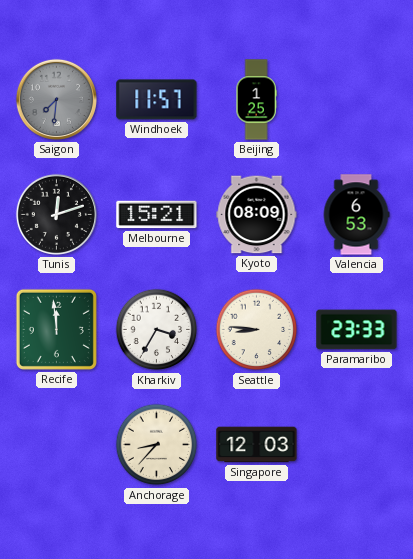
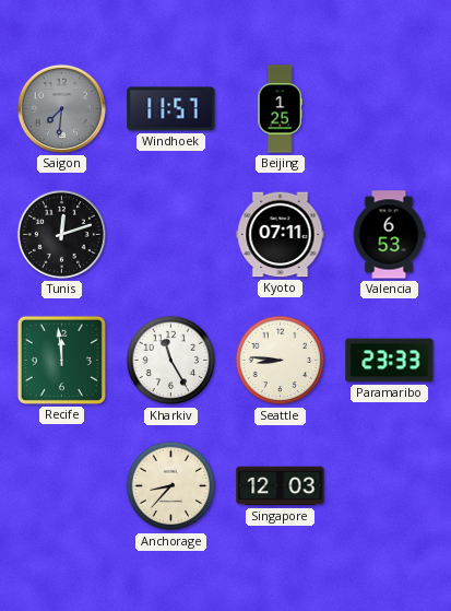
Melbourne: 15:21 -> none (157, 215)
Kyoto: 08:09 -> 07:11 (281, 235)
Kharkiv: 3:35 -> 11:25 (171, 361)
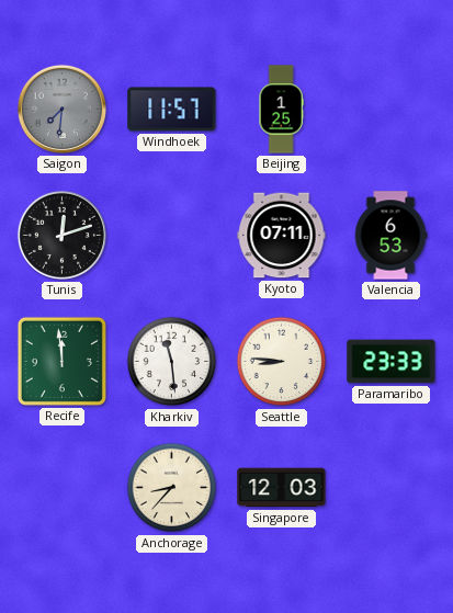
Kharkiv: 11:25 -> 11:29 (172, 362)
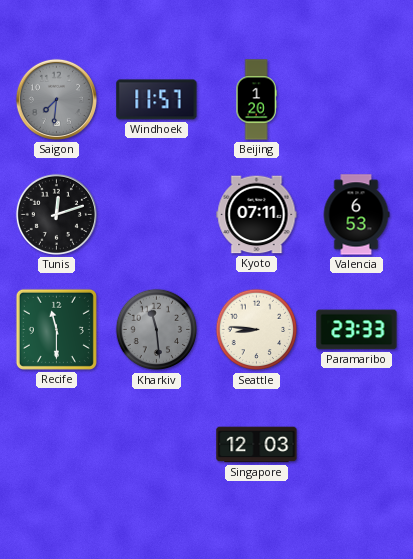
Beijing: 1:25 -> 1:20 (256, 100)
Recife: 11:59 -> 11:30 (56, 329)
Kharkiv dial: white -> grey (157, 330)
Anchorage: 8:37 -> none (172, 488)
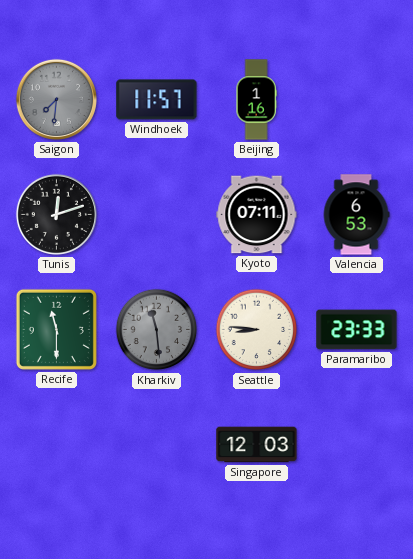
Beijing: 1:20 -> 1:16 (256, 100)
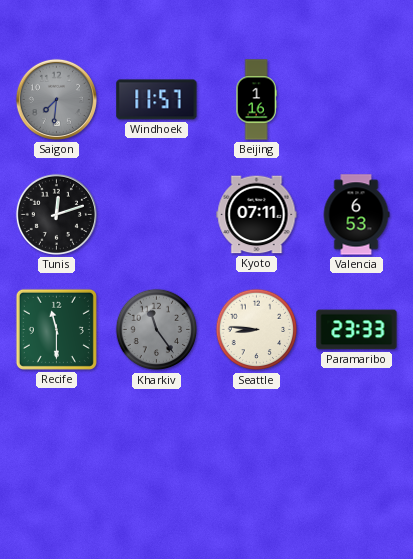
Kharkiv: 11:29 -> 11:24 (157, 330)
Singapore: 12:03 -> none (257, 445)
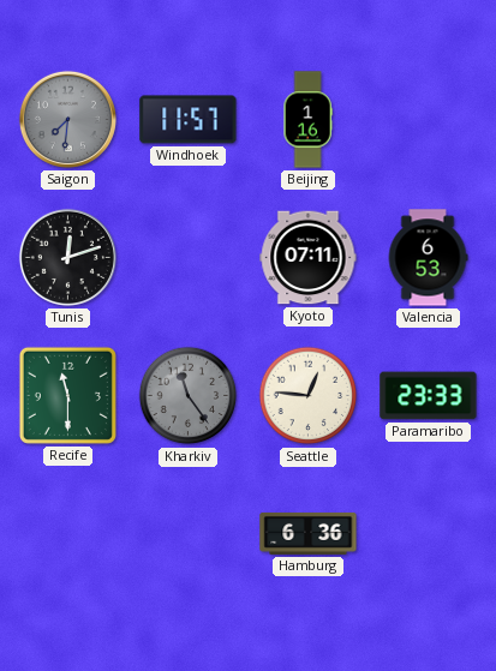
Seattle: 8:46 -> 12:46 (309, 396)
Hamburg: none -> 6:36 (309, 533)
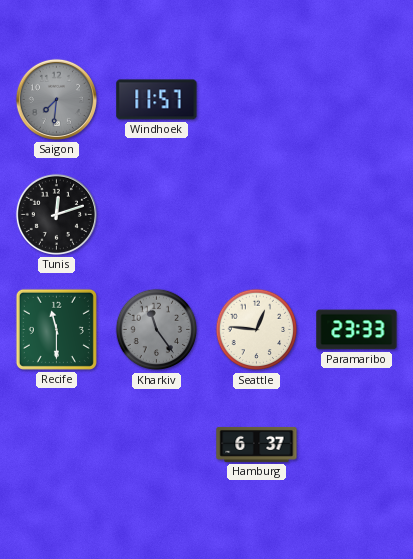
Beijing: 1:16 -> none (307, 120)
Kyoto: 07:11 -> none (309, 258)
Valencia: 6:53 -> none (428, 258)
Hamburg: 6:36 -> 6:37 (257, 444)
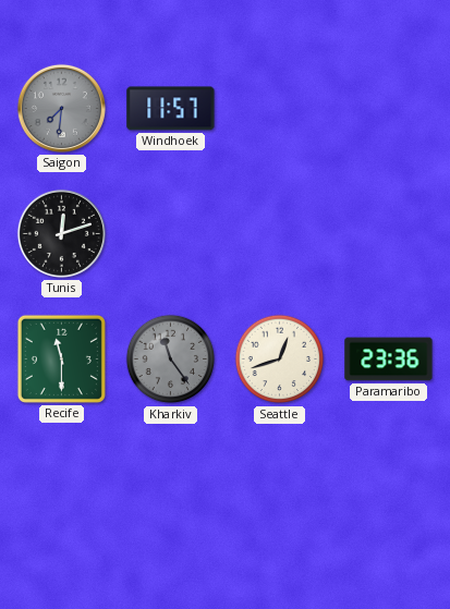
Seattle: 12:46 -> 12:42 (280, 360)
Paramaribo: 23:33 -> 23:36 (389, 360)
Hamburg: 6:37 -> none (257, 444)
